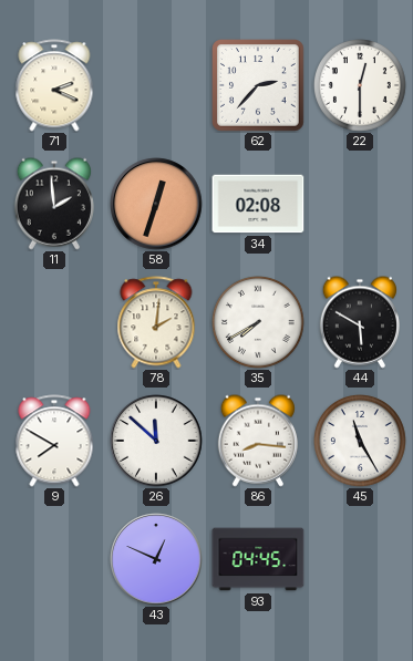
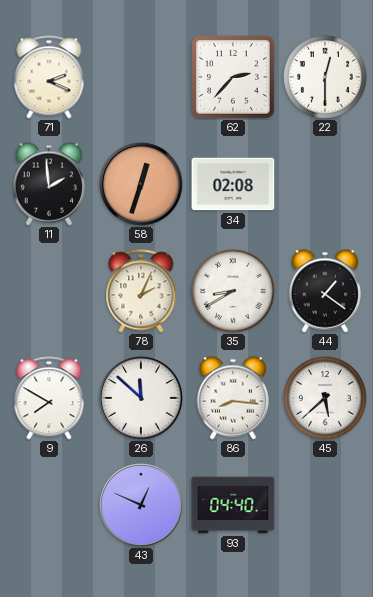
78: 2:01 -> 2:04 (141, 291)
35: 7:40 -> 8:40 (234, 292)
44: 5:50 -> 1:21 (324, 291)
45: 11:25 -> 5:38 (326, 399)
93: 04:45 -> 04:40 (233, 505)
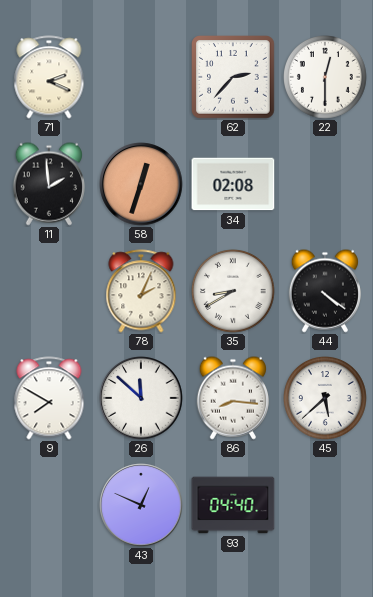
44: 1:21 -> 4:21 (324, 291)
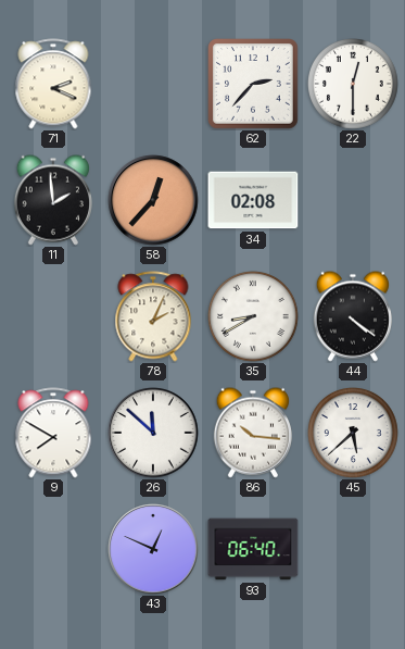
58: 12:33 -> 12:37 (153, 200)
86: 8:16 -> 10:16 (252, 433)
93: 04:40 -> 06:40 (253, 549)
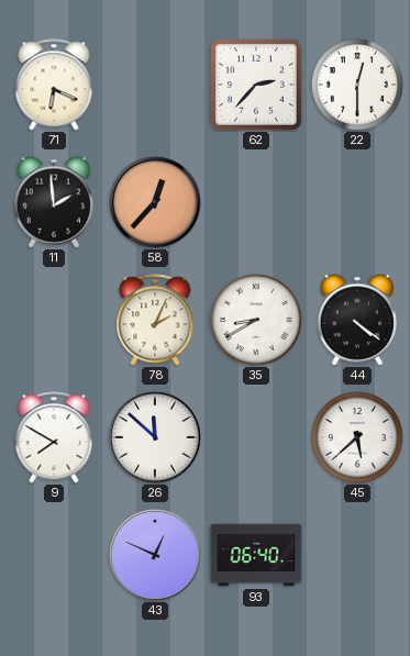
71: 2:19 -> 6:19 (54, 85)
34: 02:08 -> none (253, 200)
86: 10:16 -> none (252, 433)
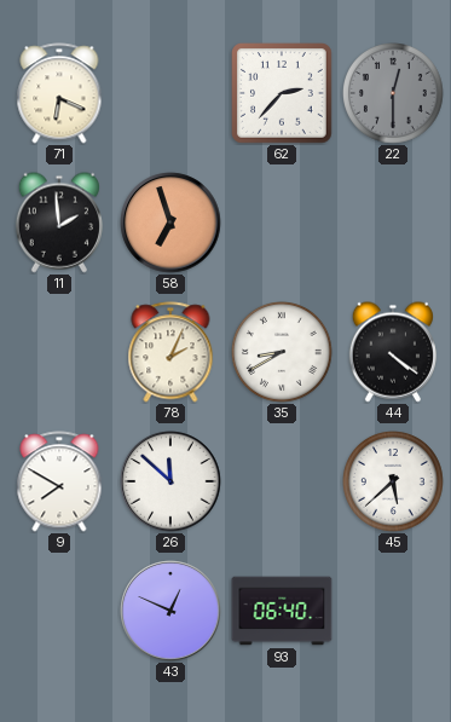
22 dial: white -> grey (394, 94)
58: 12:37 -> 6:57 (170, 223)
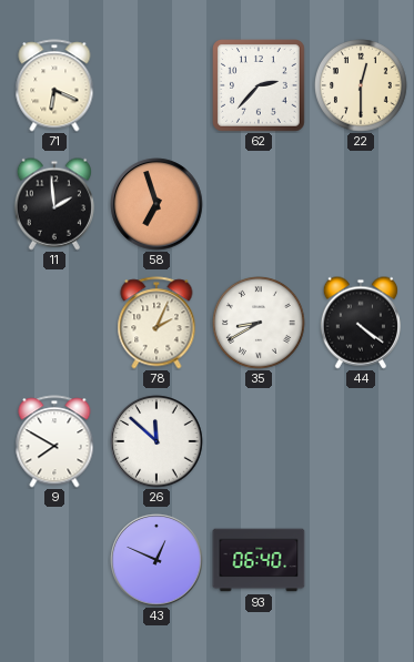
22 dial: grey -> cream (362, 86)
45: 5:38 -> none (394, 483)
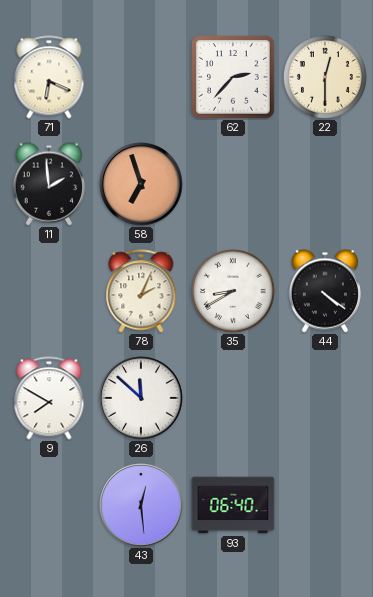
43: 12:49 -> 12:29 (141, 505)
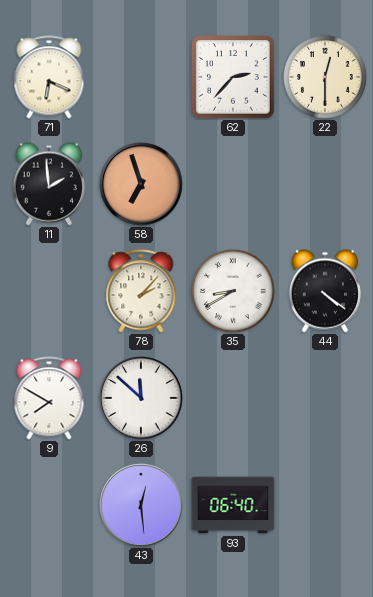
78: 2:04 -> 2:07 (141, 291)
